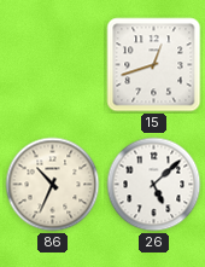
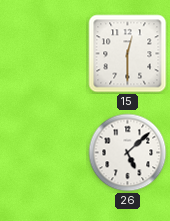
15: 12:42 -> 12:30 (128, 54)
86: 10:34 -> none (53, 185)
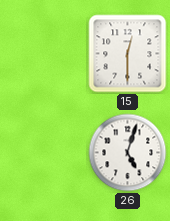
26: 5:08 -> 5:03 (128, 153)
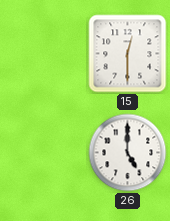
26: 5:03 -> 5:00 (128, 153)
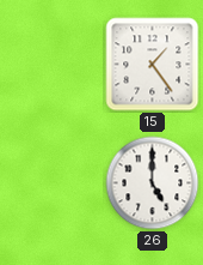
15: 12:30 -> 1:24 (153, 65)
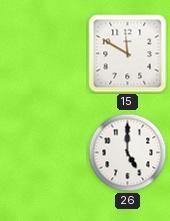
15: 1:24 -> 11:50 (128, 54)
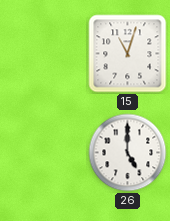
15: 11:50 -> 11:03 (128, 54)
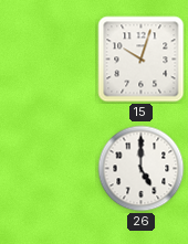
15: 11:03 -> 10:03 (142, 60)
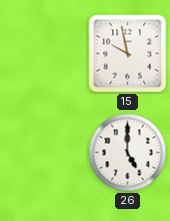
15: 10:03 -> 9:58 (128, 54)
